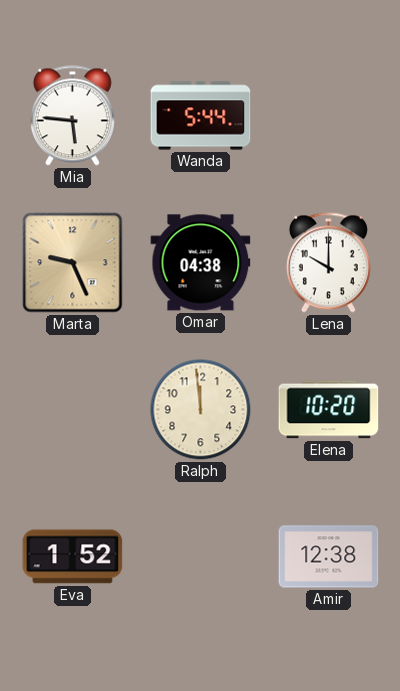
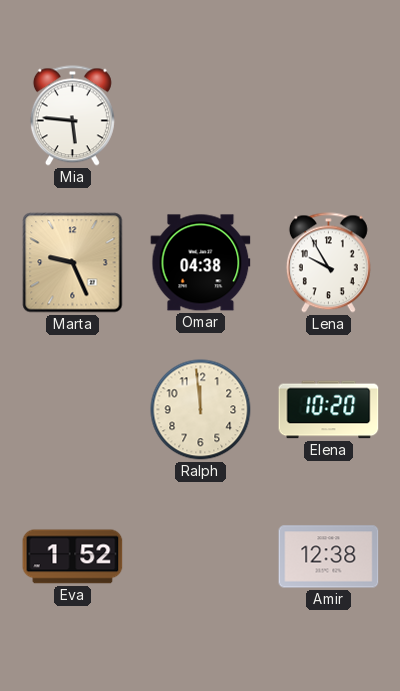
Wanda: 5:44 -> none (201, 116)
Lena: 10:00 -> 9:55 (328, 263)
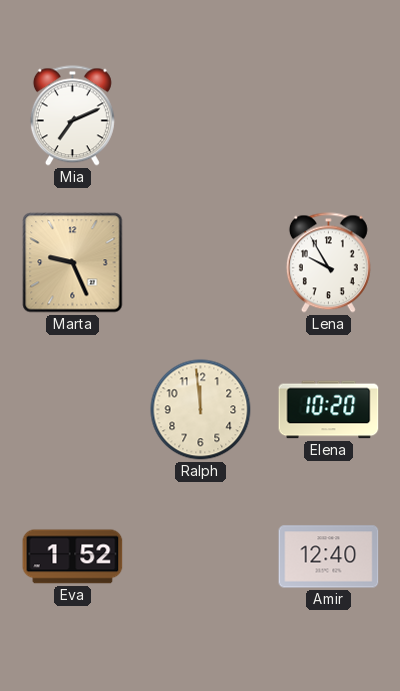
Mia: 5:46 -> 7:11 (72, 116)
Omar: 04:38 -> none (201, 263)
Amir: 12:38 -> 12:40 (329, 557)
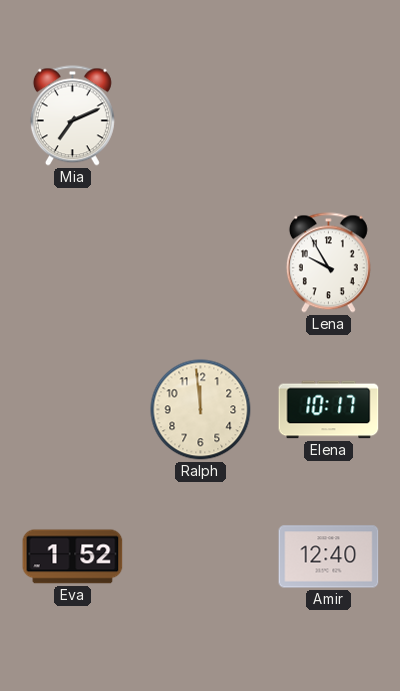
Marta: 9:26 -> none (73, 263)
Elena: 10:20 -> 10:17 (329, 410)
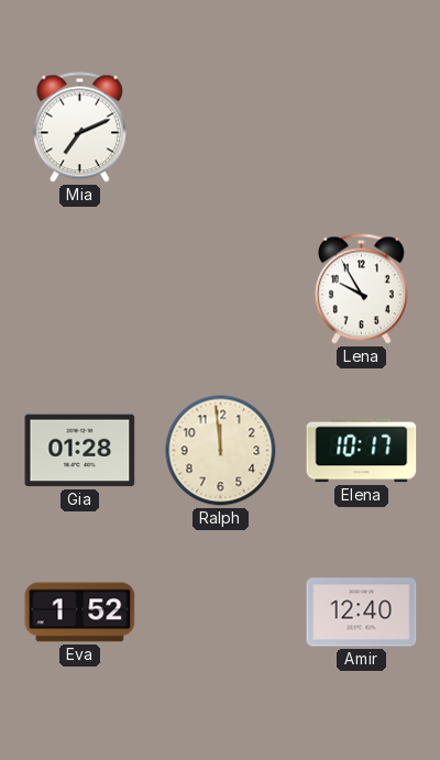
Gia: none -> 01:28 (80, 451)
